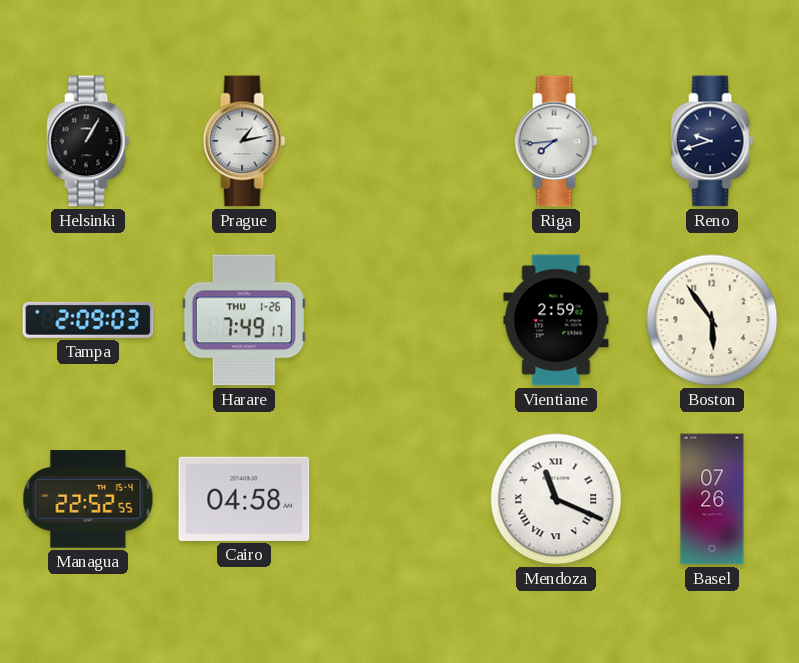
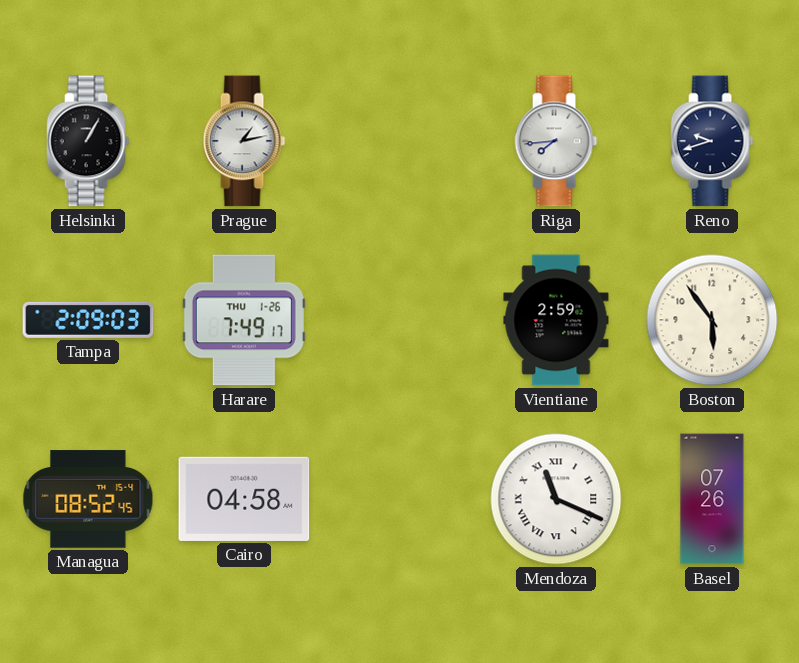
Managua: 22:52 -> 08:52 (88, 499)
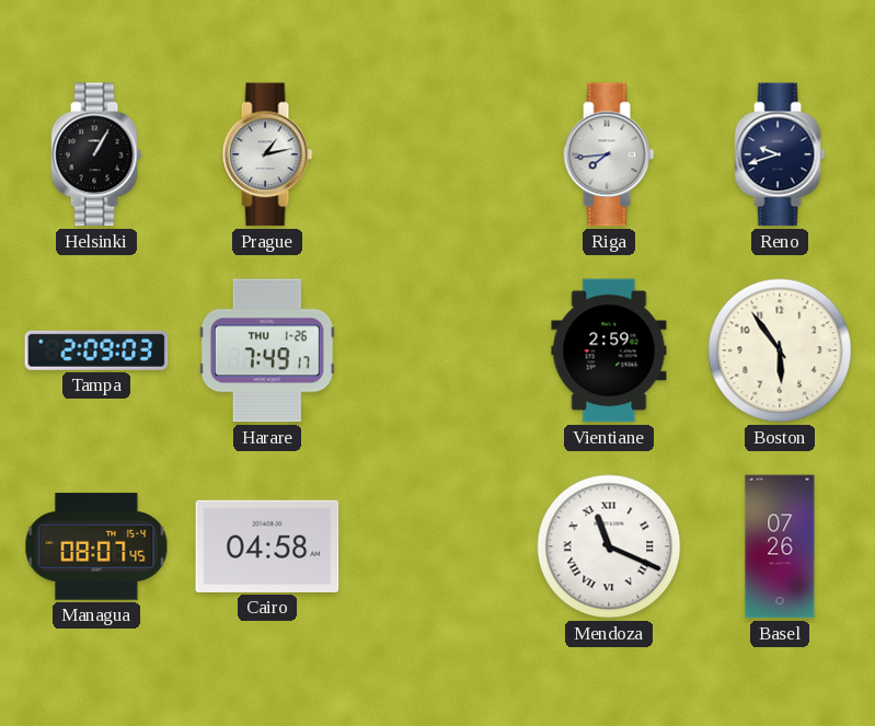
Managua: 08:52 -> 08:07 (96, 546)
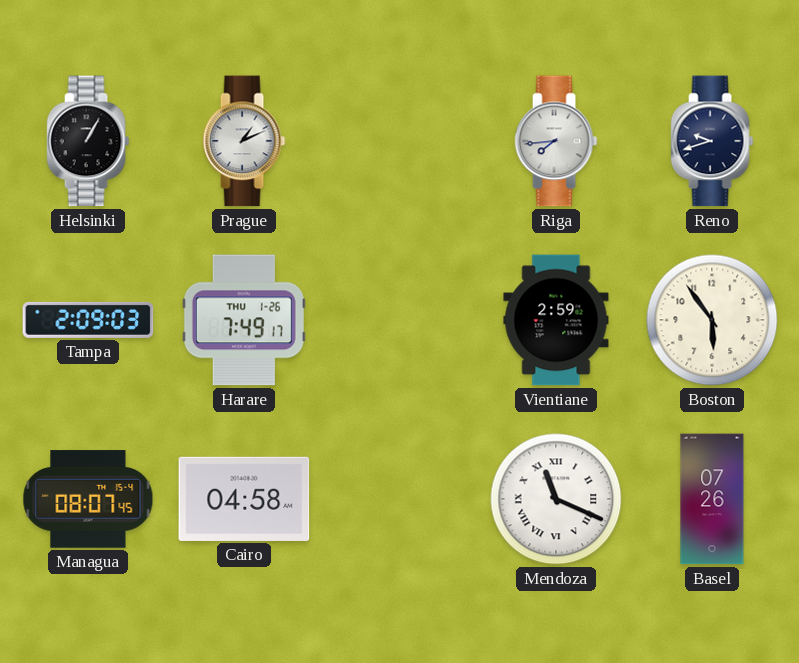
Prague: 1:13 -> 1:11 (244, 141)
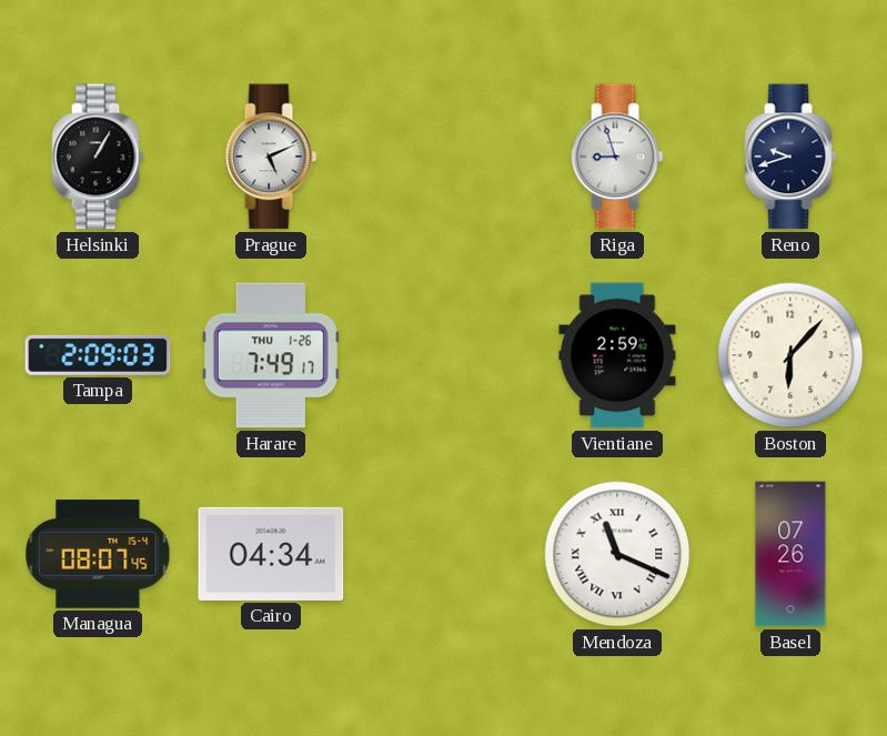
Prague: 1:11 -> 5:11 (271, 157)
Riga: 7:44 -> 8:57 (617, 157)
Boston: 5:54 -> 6:07 (790, 355)
Cairo: 04:58 -> 04:34 (271, 554)
